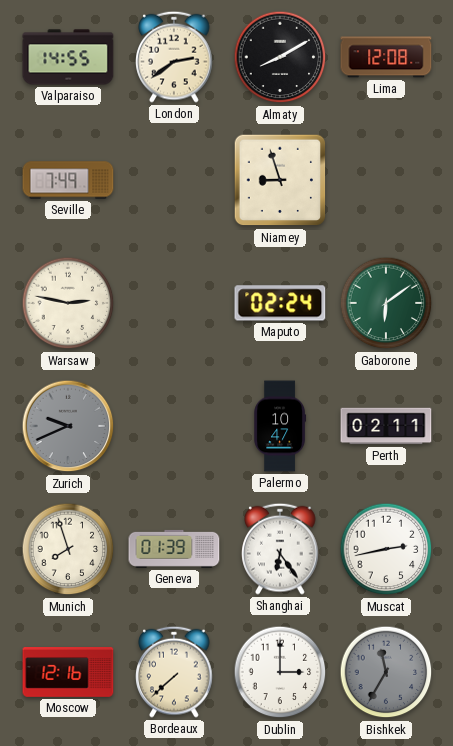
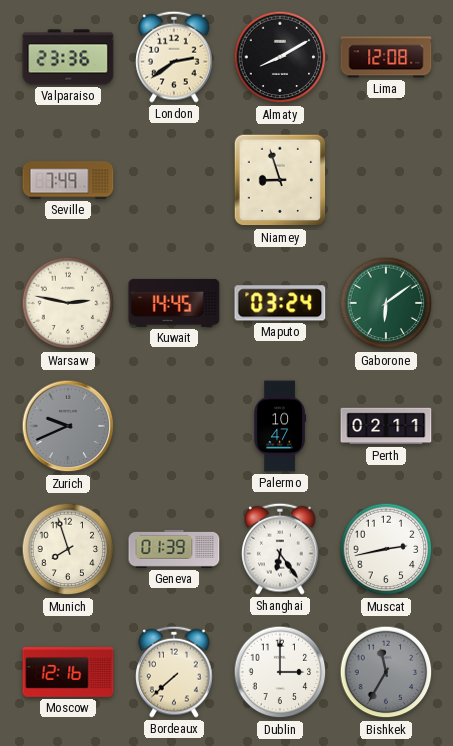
Valparaiso: 14:55 -> 23:36 (68, 57)
Kuwait: none -> 14:45 (174, 303)
Maputo: 02:24 -> 03:24 (280, 303)
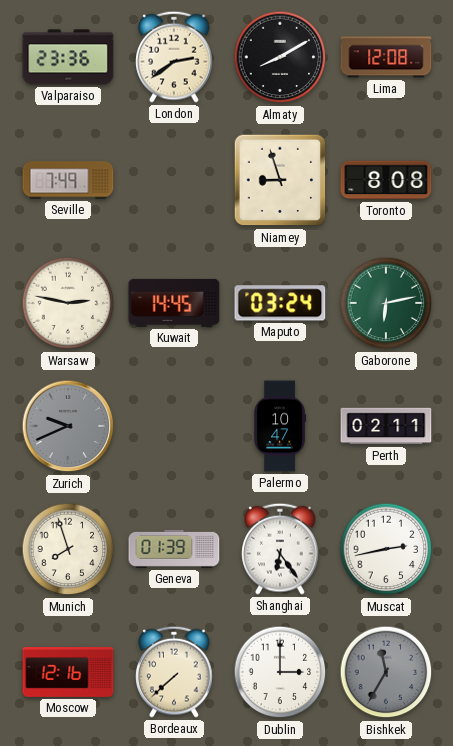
Toronto: none -> 8:08 (386, 180)
Gaborone: 6:09 -> 6:13 (386, 303)
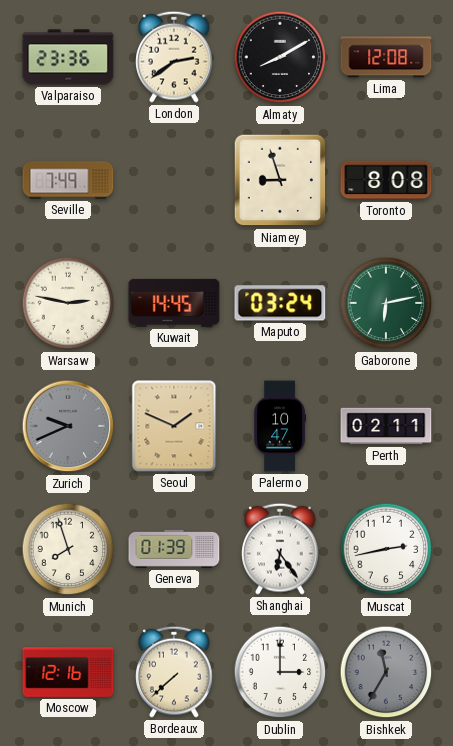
Seoul: none -> 1:49 (174, 426)
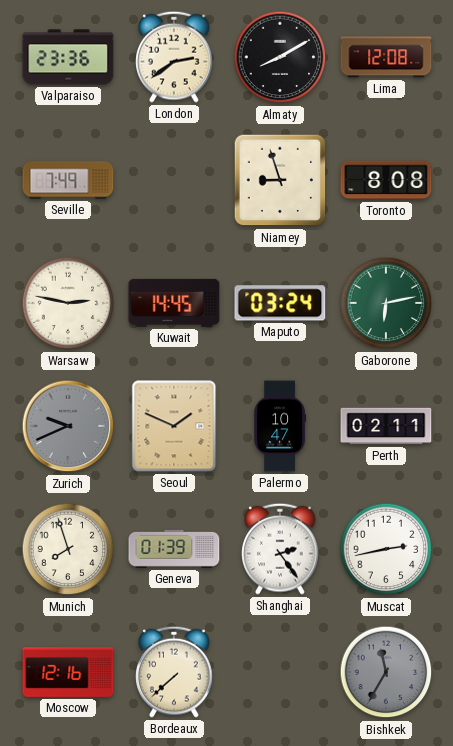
Shanghai: 6:24 -> 2:24 (280, 549)
Dublin: 3:00 -> none (280, 672)
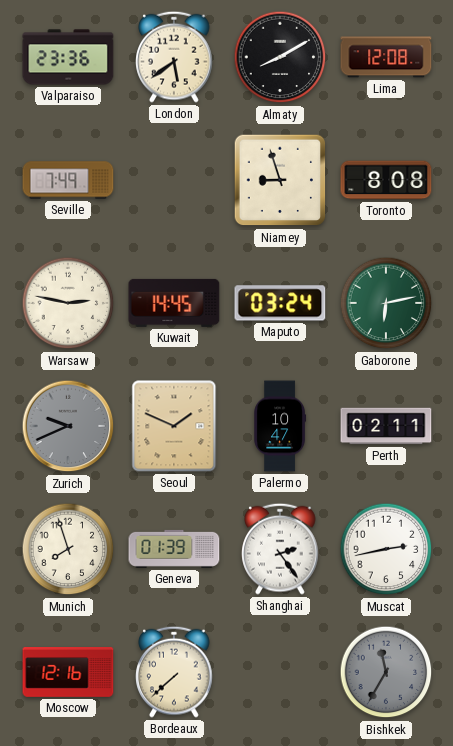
London: 2:39 -> 5:39 (174, 57)
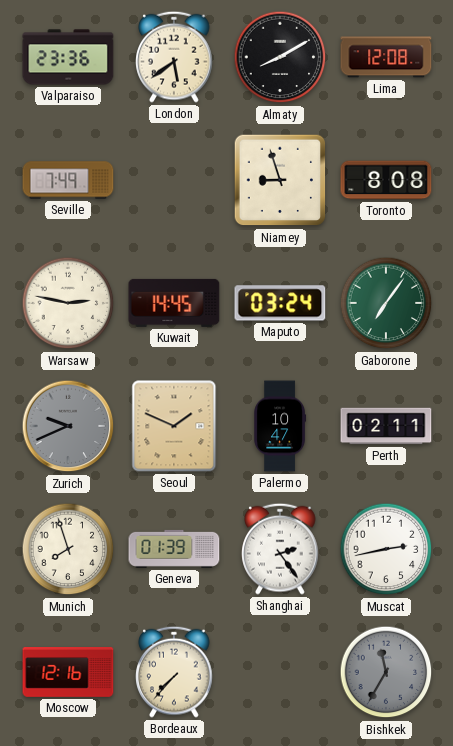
Gaborone: 6:13 -> 7:06 (386, 303)
Bordeaux: 7:38 -> 7:37 (174, 672)
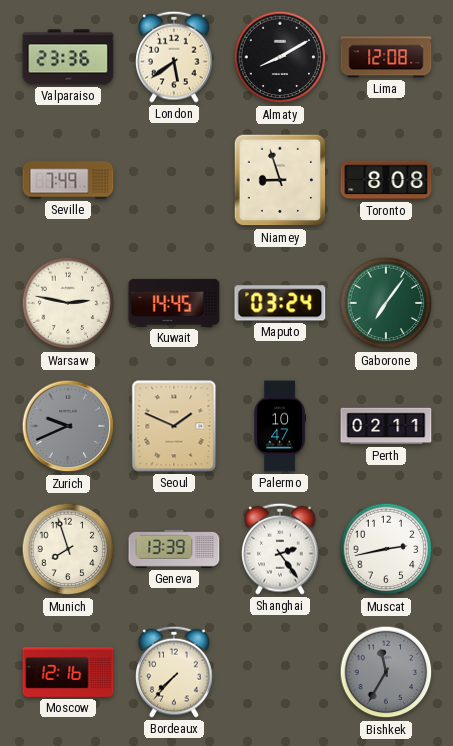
Geneva: 01:39 -> 13:39 (174, 549)
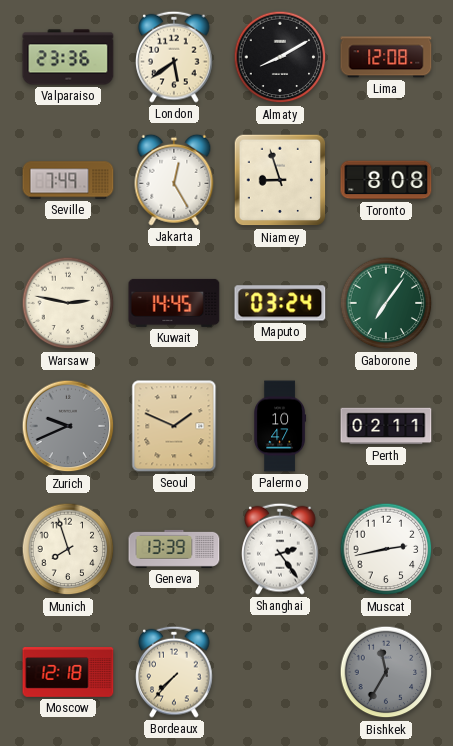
Jakarta: none -> 12:25 (174, 180)
Moscow: 12:16 -> 12:18 (68, 673)
